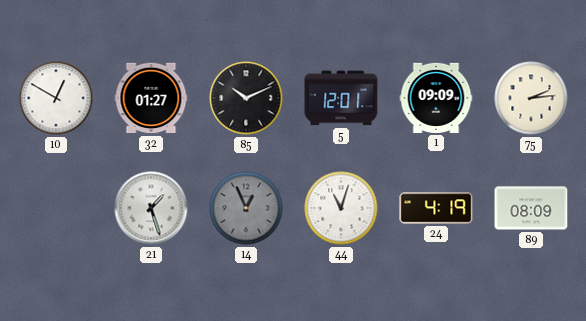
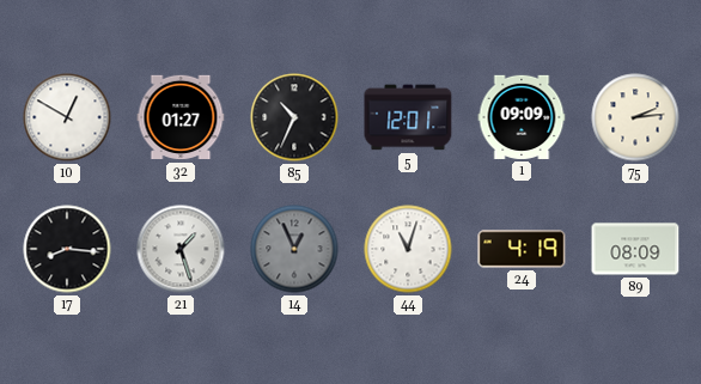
85: 10:11 -> 10:34 (294, 117)
17: none -> 8:16 (67, 249)
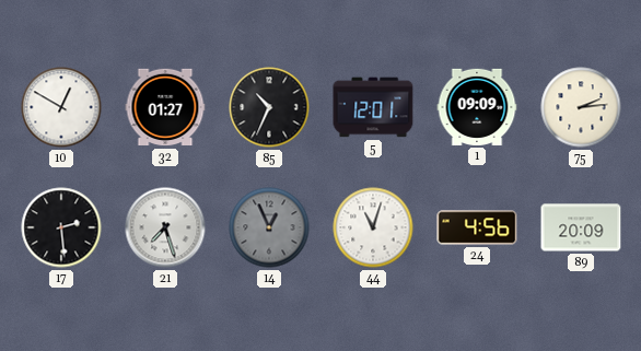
17: 8:16 -> 2:29 (61, 227)
21: 1:27 -> 7:27 (165, 227)
24: 4:19 -> 4:56 (477, 227)
89: 08:09 -> 20:09 (581, 227)
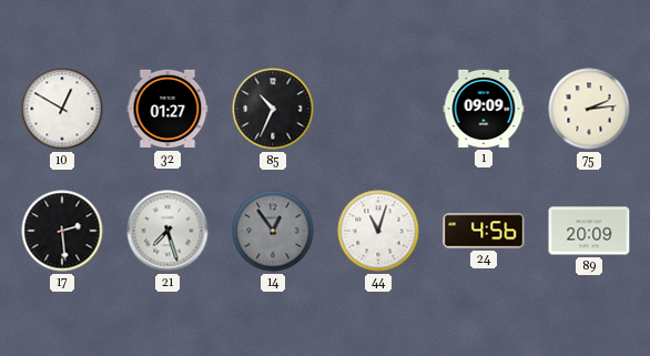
5: 12:01 -> none (373, 107)
14: 12:56 -> 12:54 (273, 231)
